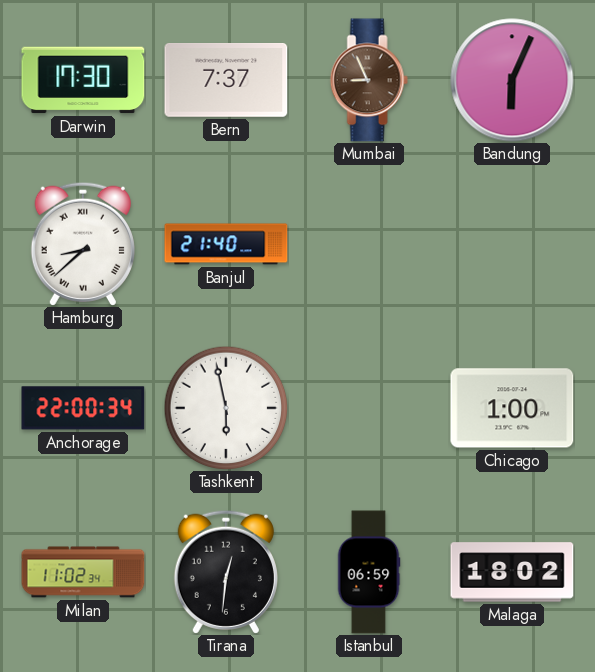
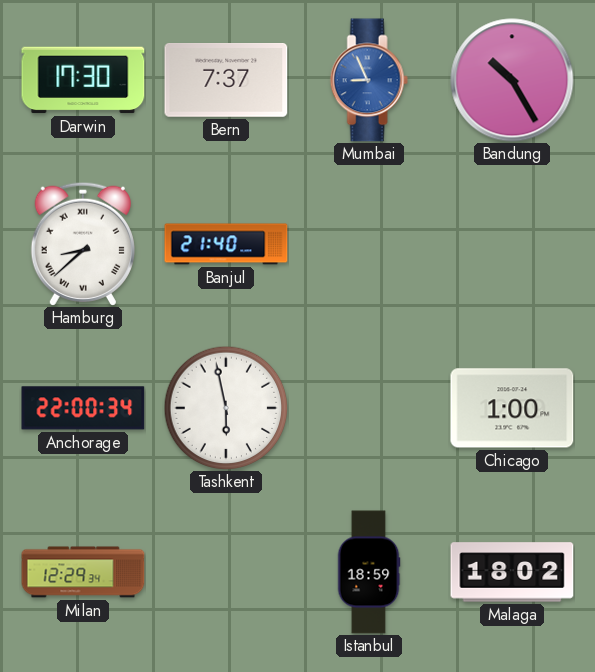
Mumbai dial: brown -> blue (369, 80)
Bandung: 6:04 -> 10:25 (512, 80)
Milan: 11:02 -> 12:29 (83, 572)
Tirana: 12:31 -> none (226, 572)
Istanbul: 06:59 -> 18:59 (369, 572)
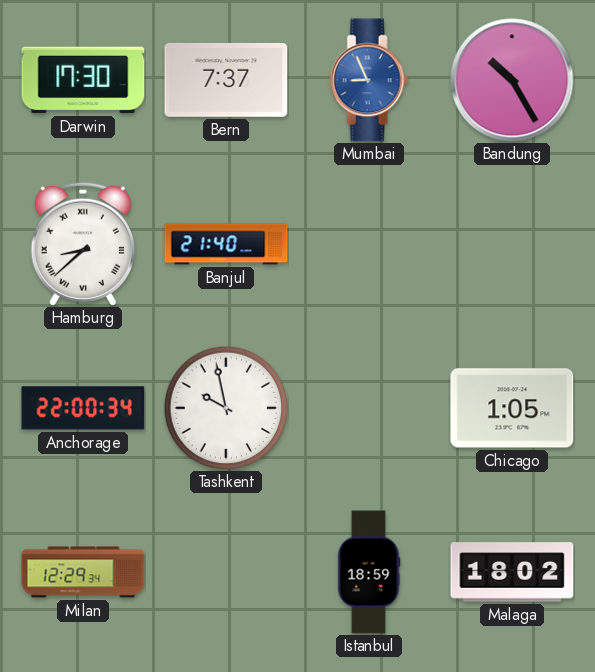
Tashkent: 5:58 -> 9:58 (226, 408)
Chicago: 1:00 -> 1:05 (512, 408)
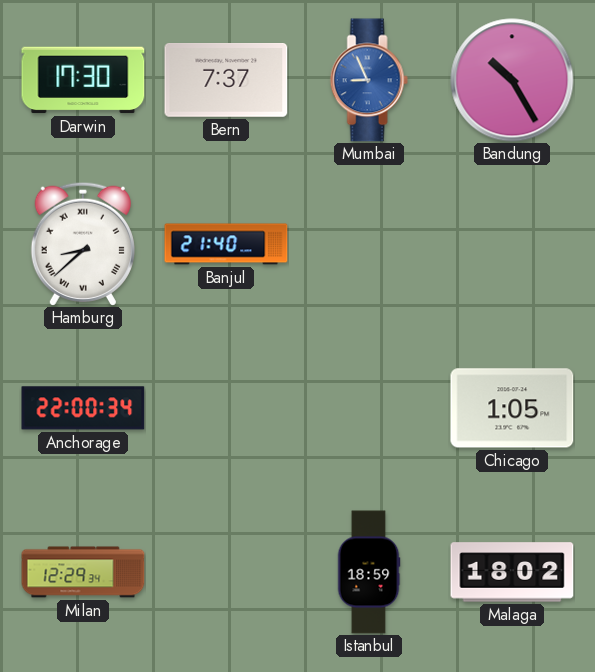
Tashkent: 9:58 -> none (226, 408)
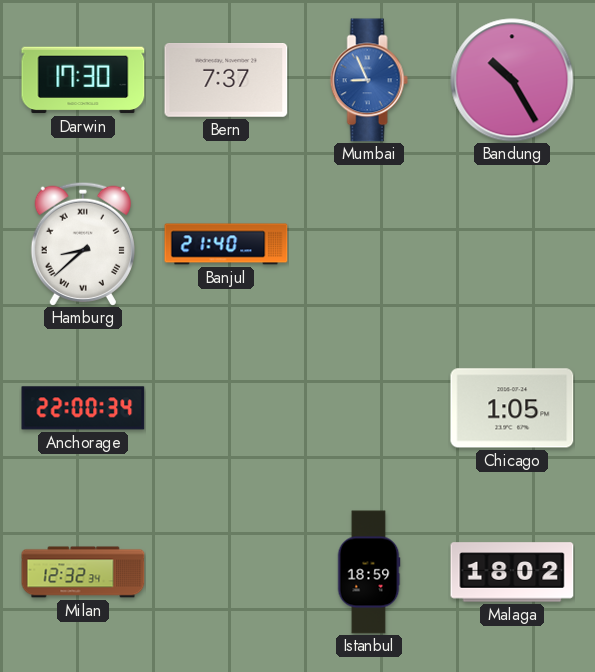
Milan: 12:29 -> 12:32 (83, 572)
